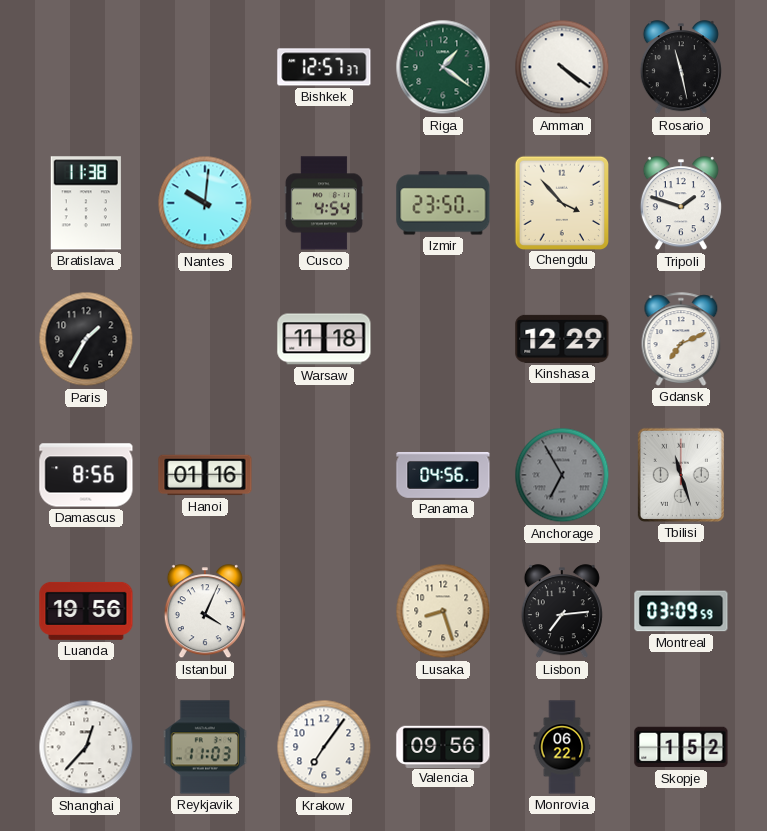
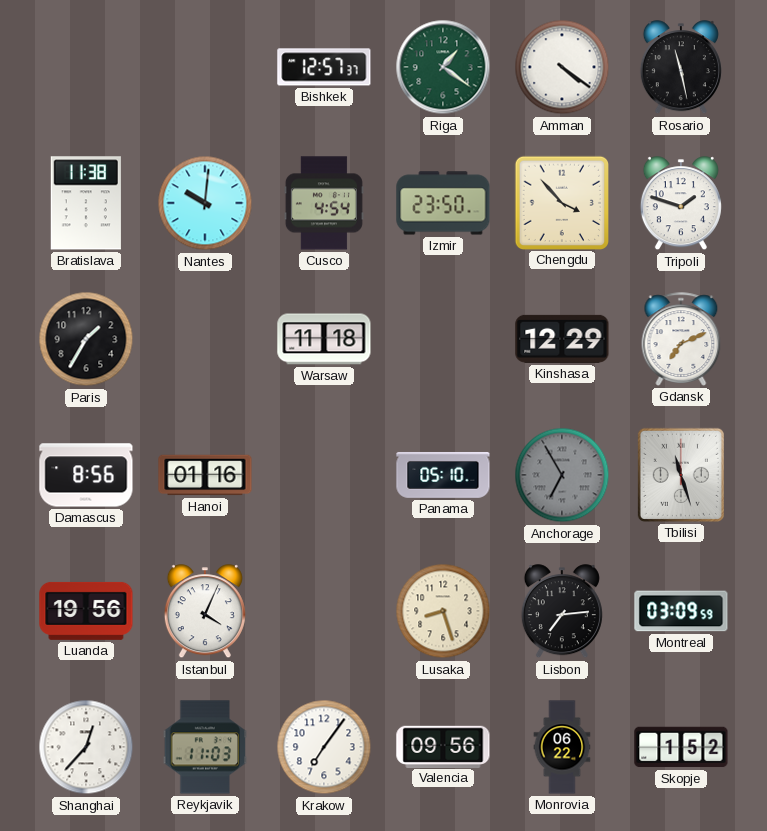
Panama: 04:56 -> 05:10 (443, 475)
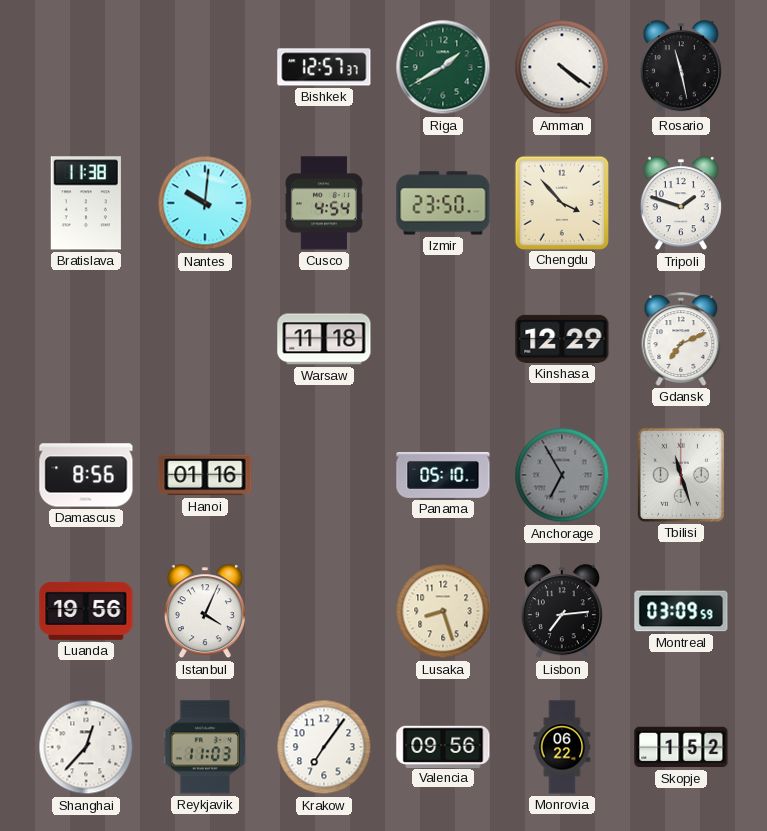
Riga: 1:21 -> 1:40 (443, 67)
Paris: 1:35 -> none (86, 339)
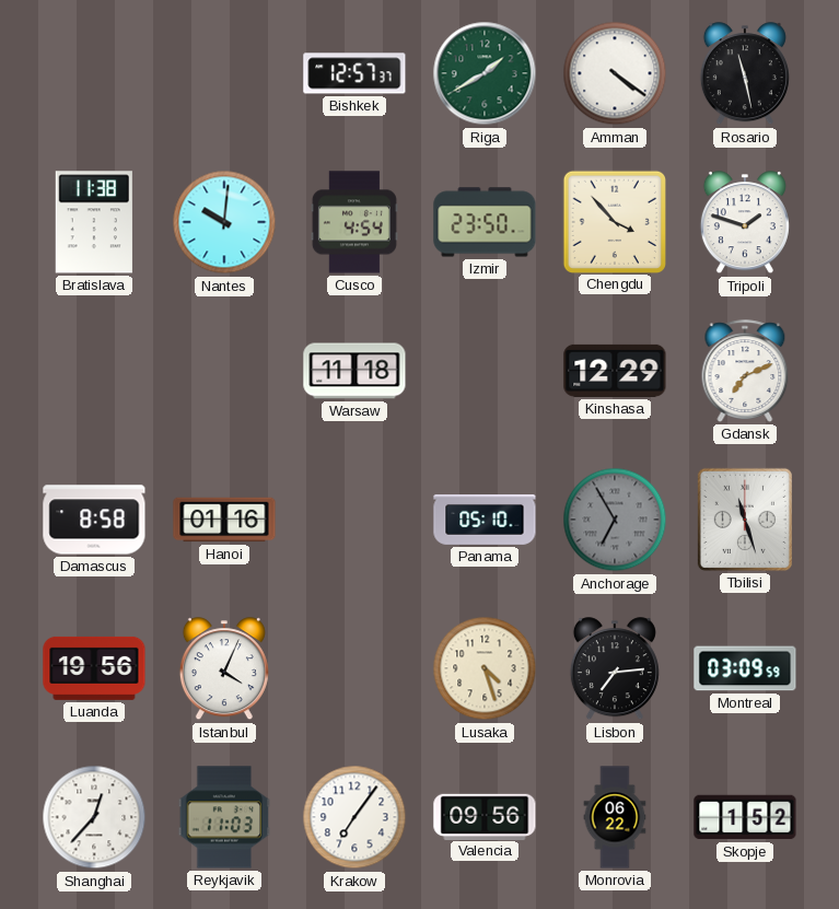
Damascus: 8:56 -> 8:58 (94, 520)
Lusaka: 8:27 -> 4:27 (485, 668)
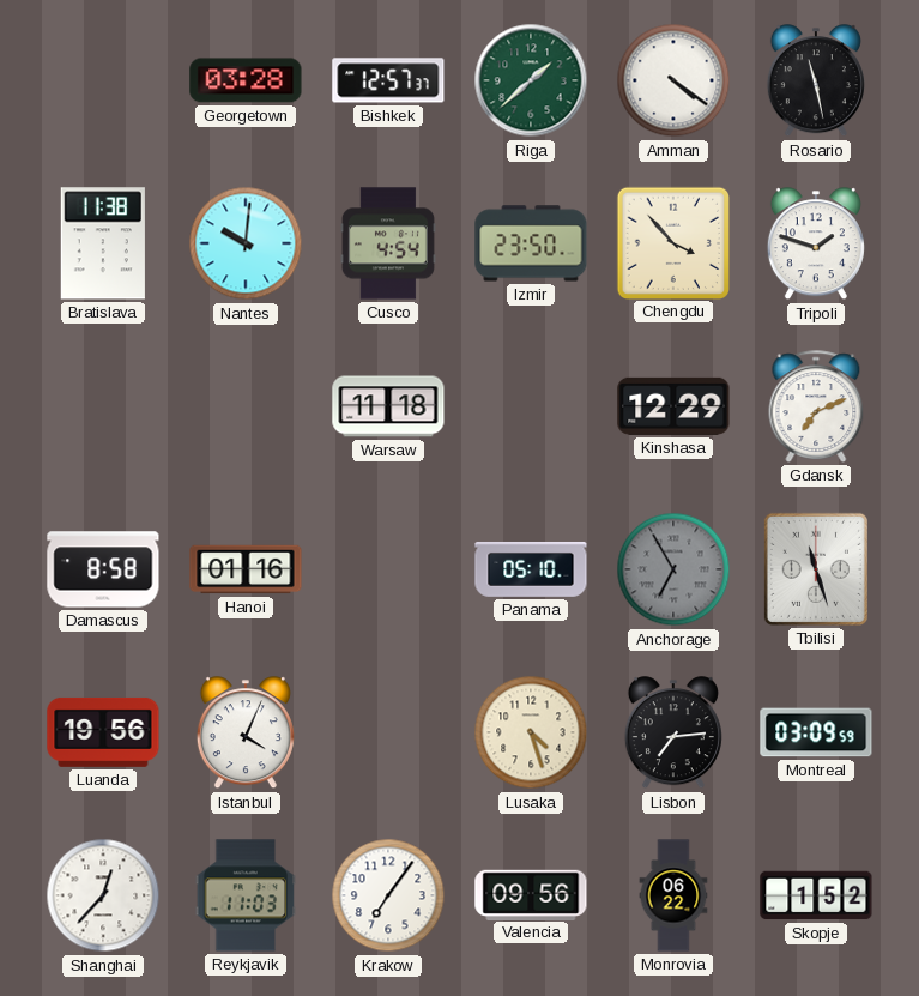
Georgetown: none -> 03:28 (246, 80)
Riga: 1:40 -> 1:38 (531, 80)
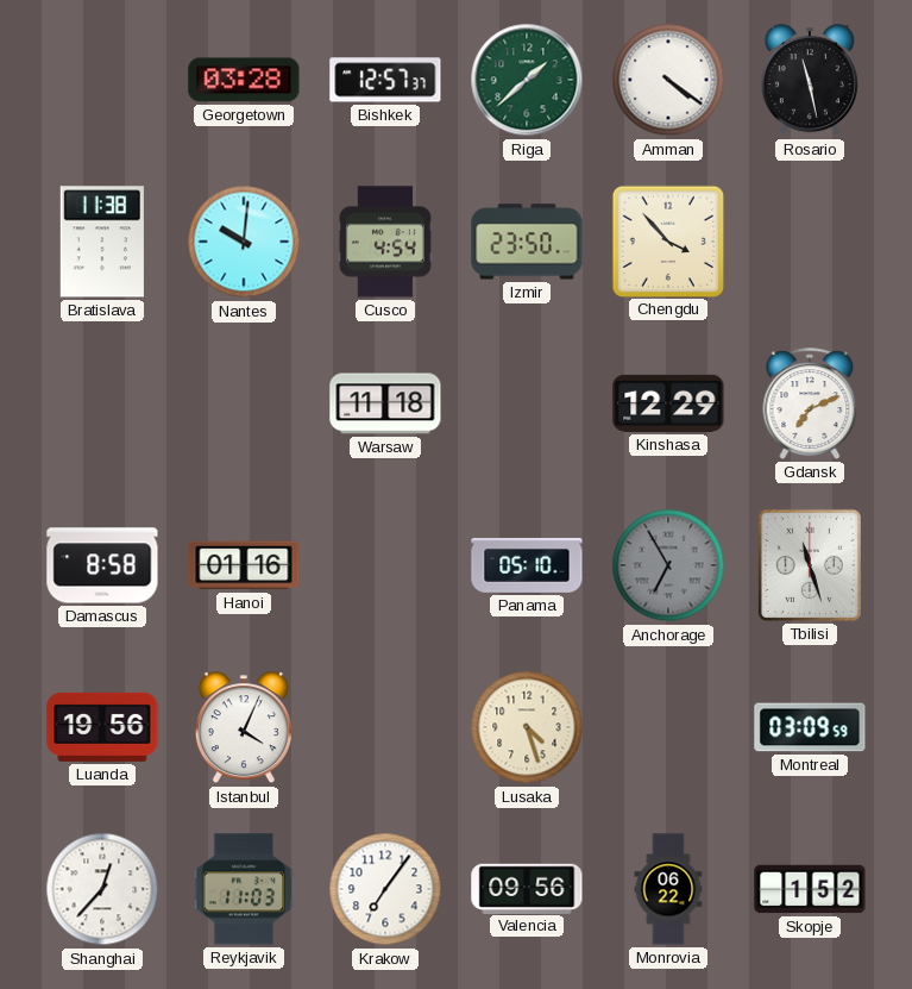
Tripoli: 1:48 -> none (816, 245)
Lisbon: 7:14 -> none (673, 734)
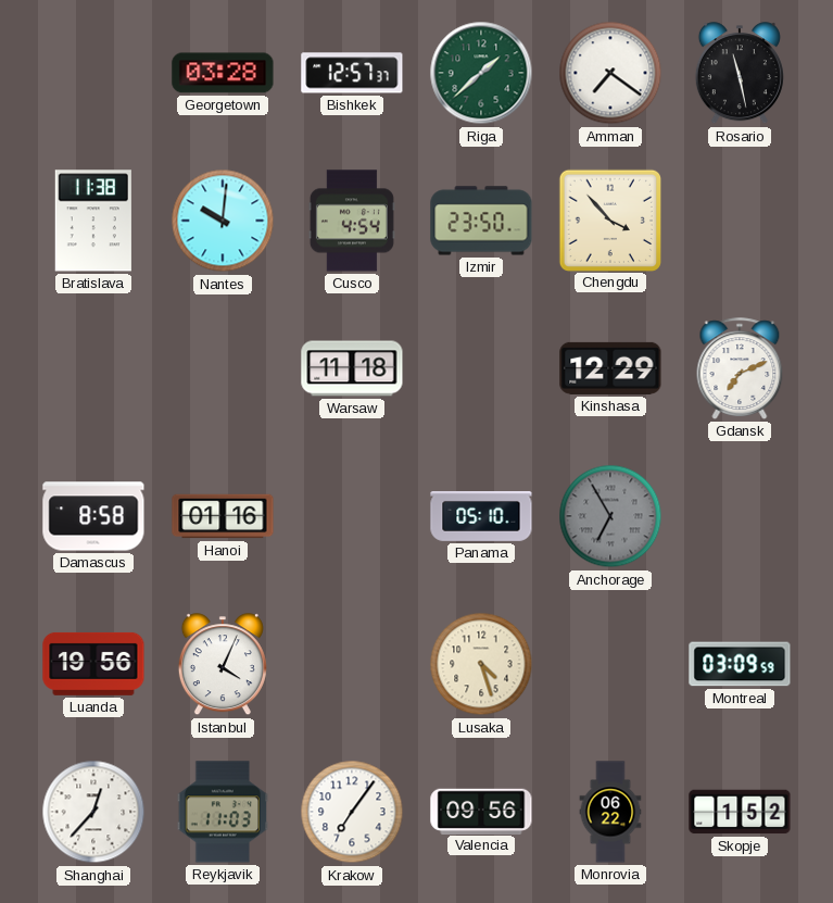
Amman: 4:21 -> 7:21 (610, 73)
Tbilisi: 11:27 -> none (810, 565)
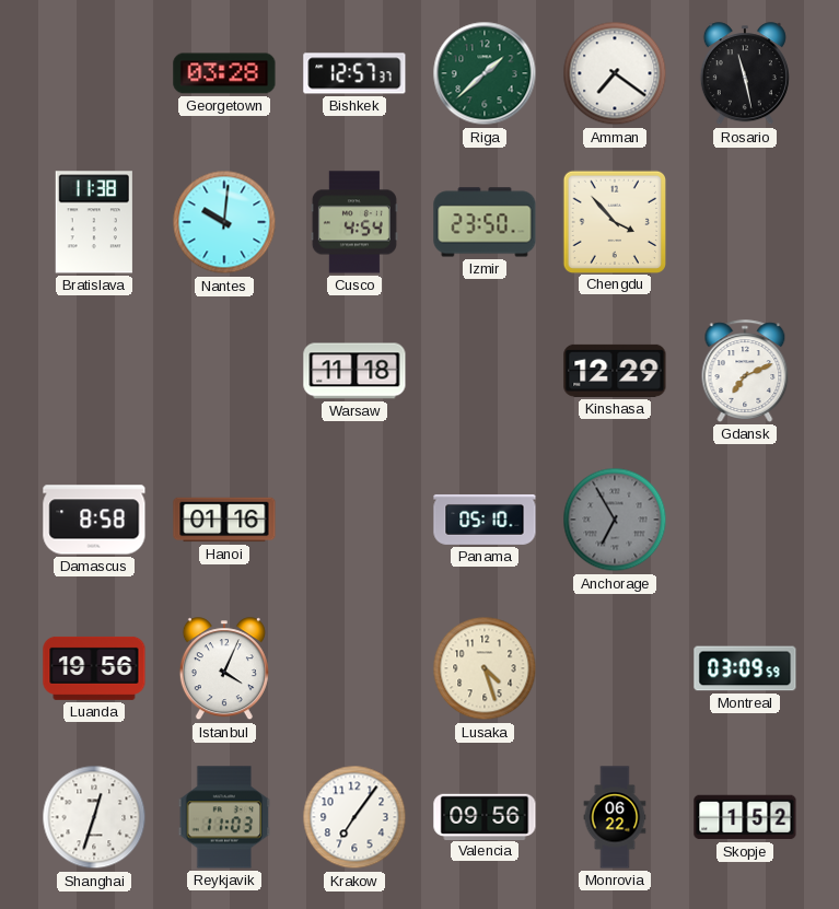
Shanghai: 12:37 -> 12:33 (94, 817)
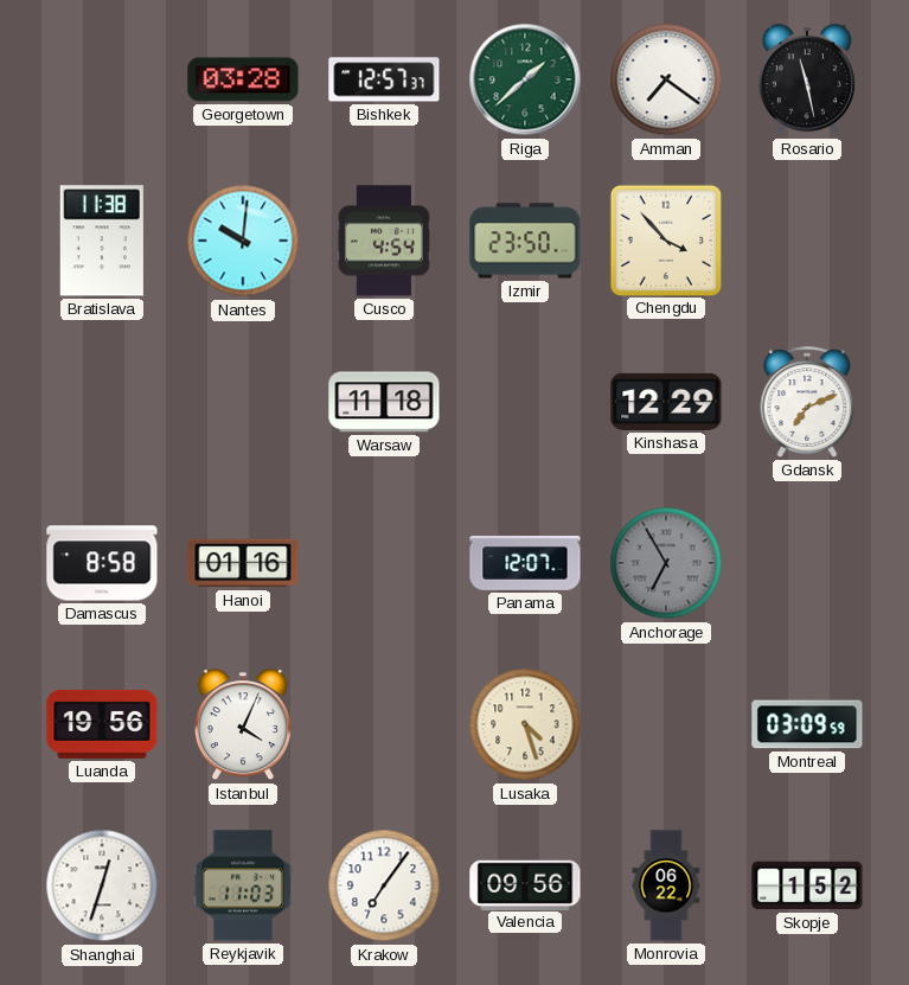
Panama: 05:10 -> 12:07 (525, 563)
